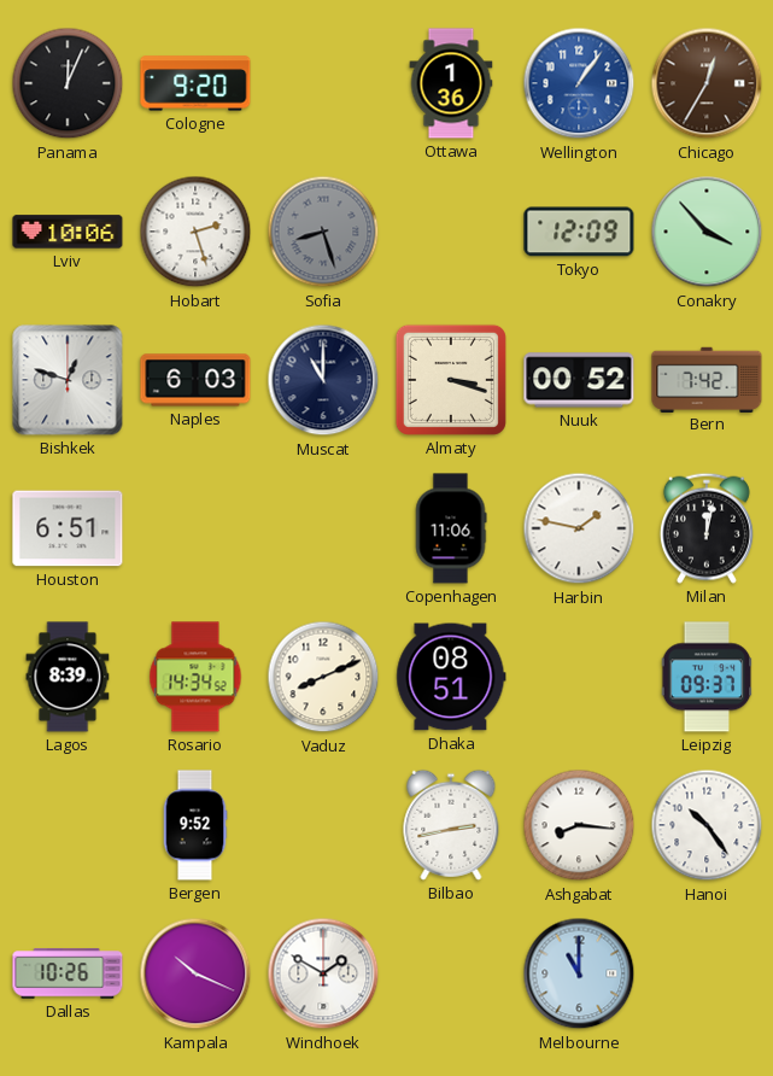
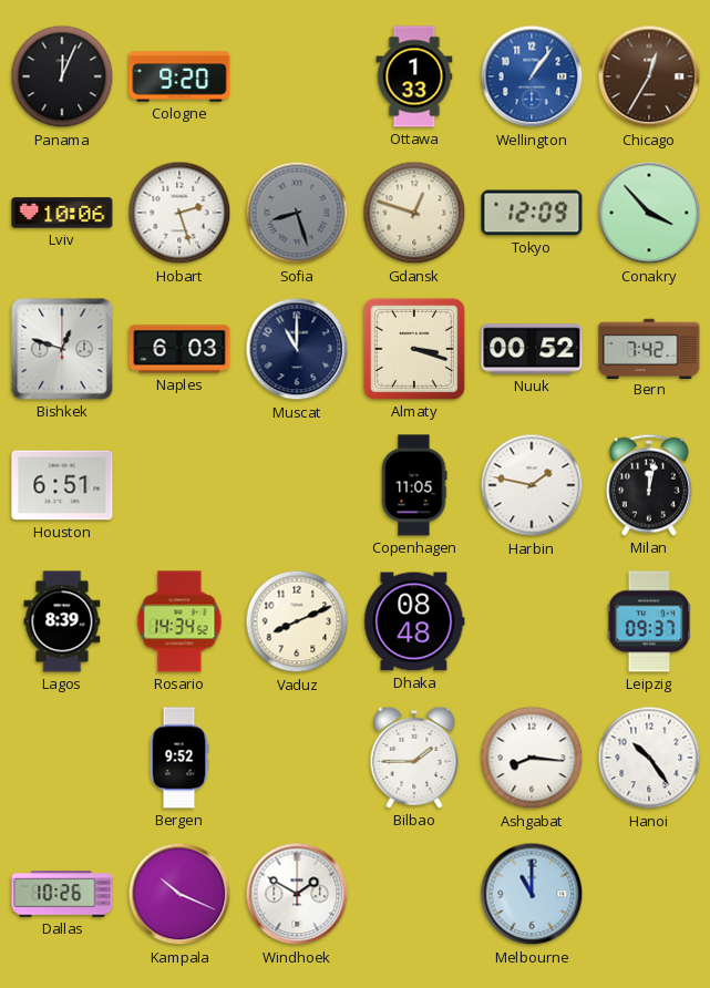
Ottawa: 1:36 -> 1:33 (414, 76)
Gdansk: none -> 12:48 (414, 213)
Copenhagen: 11:06 -> 11:05 (414, 485)
Dhaka: 08:51 -> 08:48 (414, 621)
Bilbao: 2:43 -> 1:45 (414, 758)
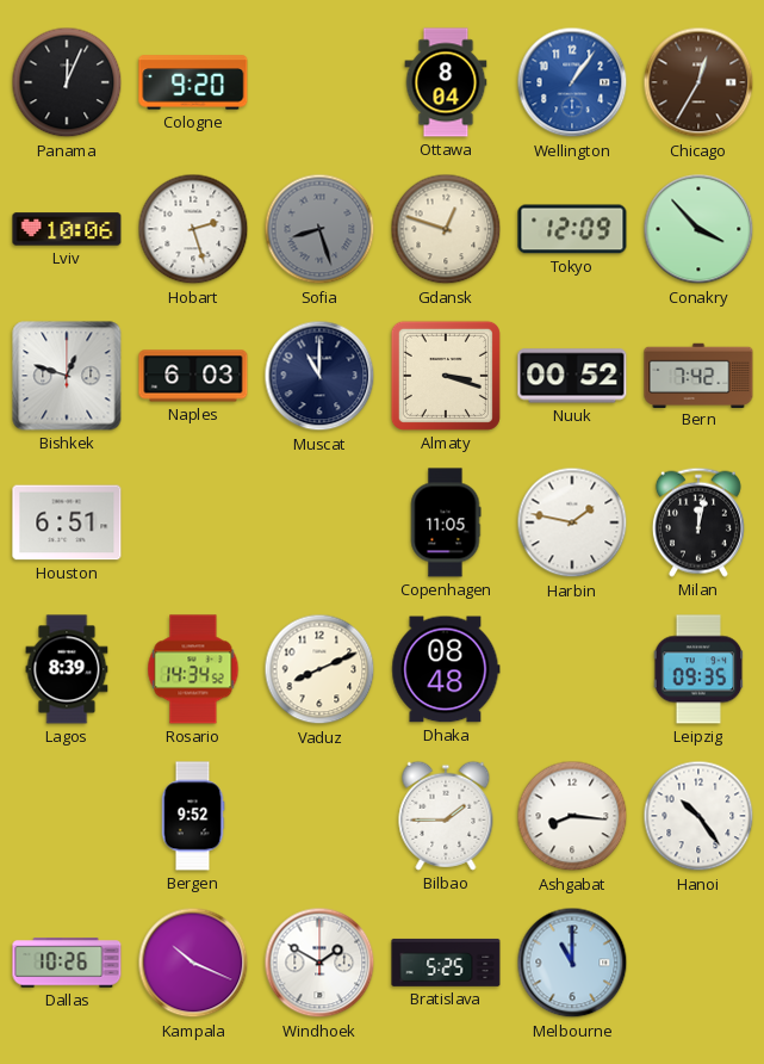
Ottawa: 1:33 -> 8:04 (446, 82)
Leipzig: 09:37 -> 09:35 (698, 669)
Bratislava: none -> 5:25 (446, 963)
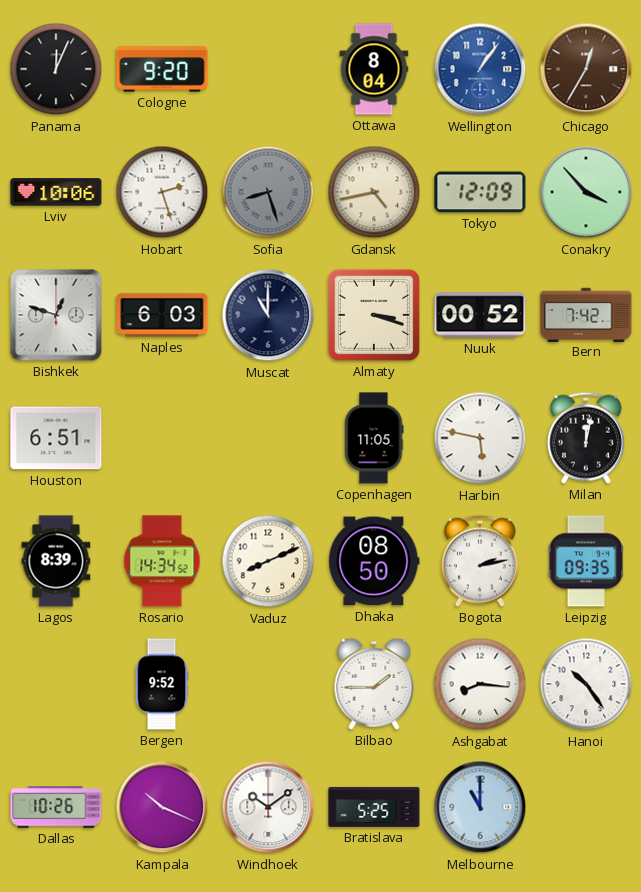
Gdansk: 12:48 -> 4:43 (374, 192)
Harbin: 1:47 -> 5:47 (480, 438)
Dhaka: 08:48 -> 08:50 (374, 561)
Bogota: none -> 2:13 (480, 561)
Windhoek: 1:50 -> 10:09 (268, 807)
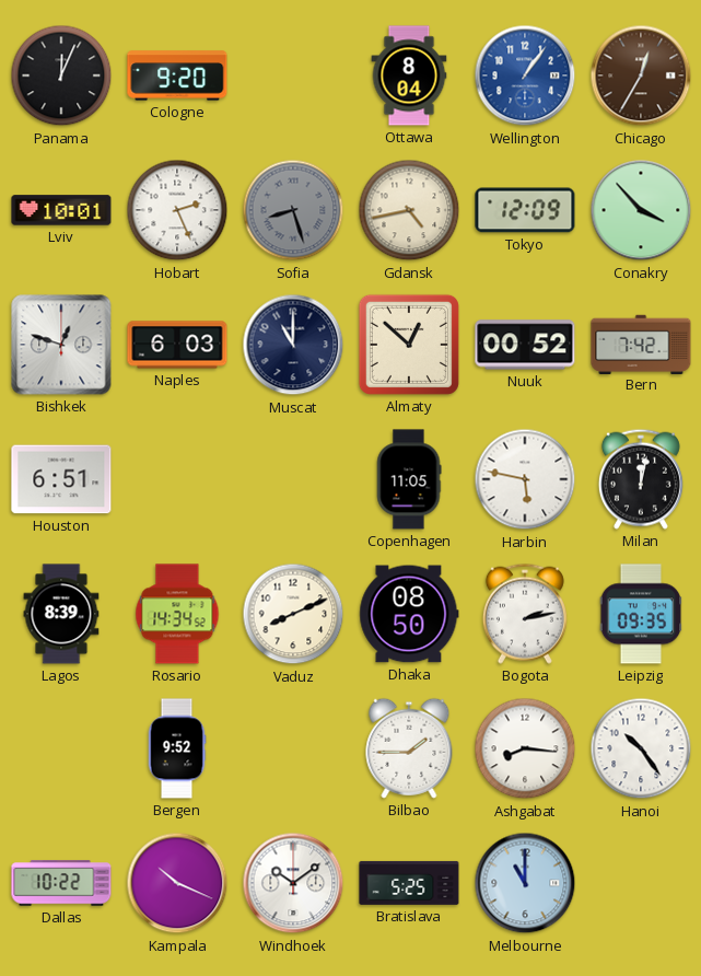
Lviv: 10:06 -> 10:01 (61, 210)
Hobart: 2:27 -> 2:26 (177, 210)
Almaty: 3:18 -> 12:52 (409, 345)
Dallas: 10:26 -> 10:22 (61, 883)
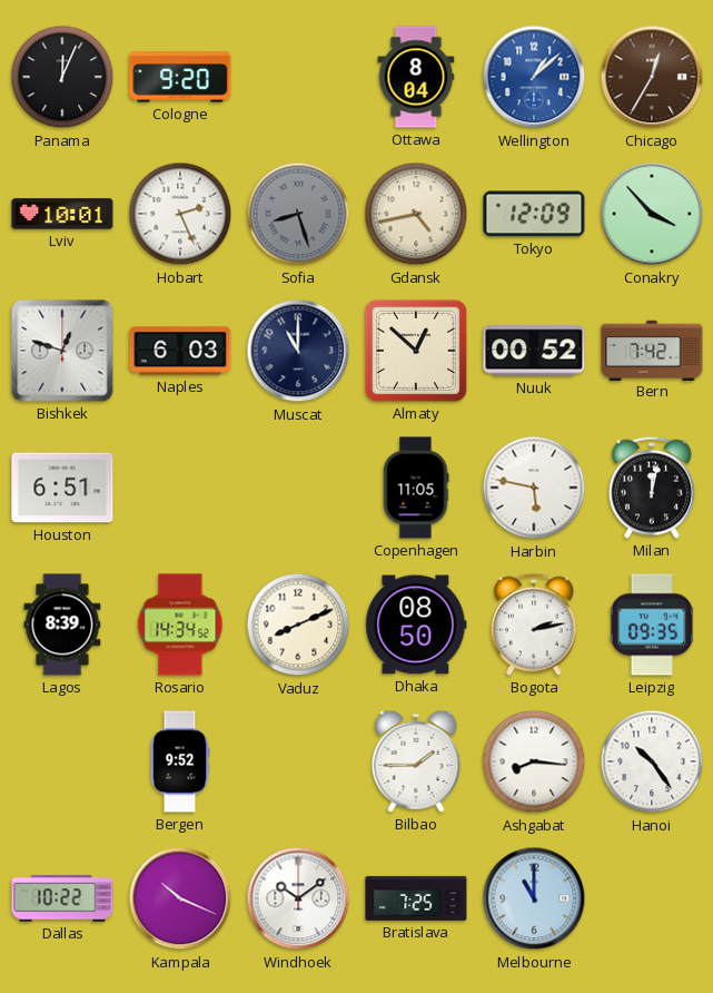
Wellington: 1:06 -> 1:08 (534, 77)
Bratislava: 5:25 -> 7:25 (416, 898)
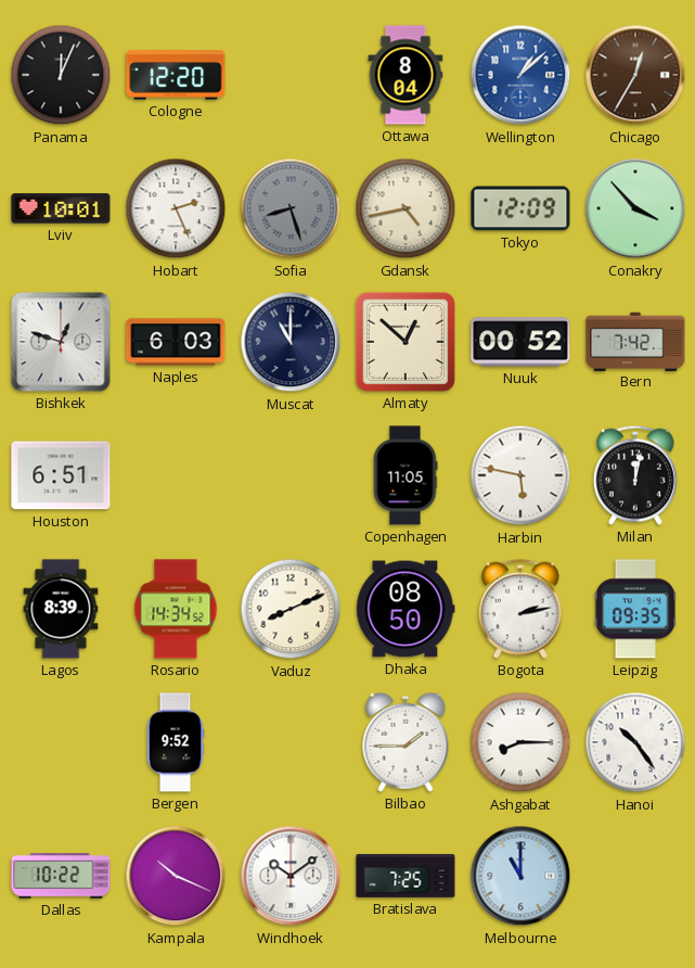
Cologne: 9:20 -> 12:20 (176, 75)
Ashgabat: 8:16 -> 8:15 (520, 742)
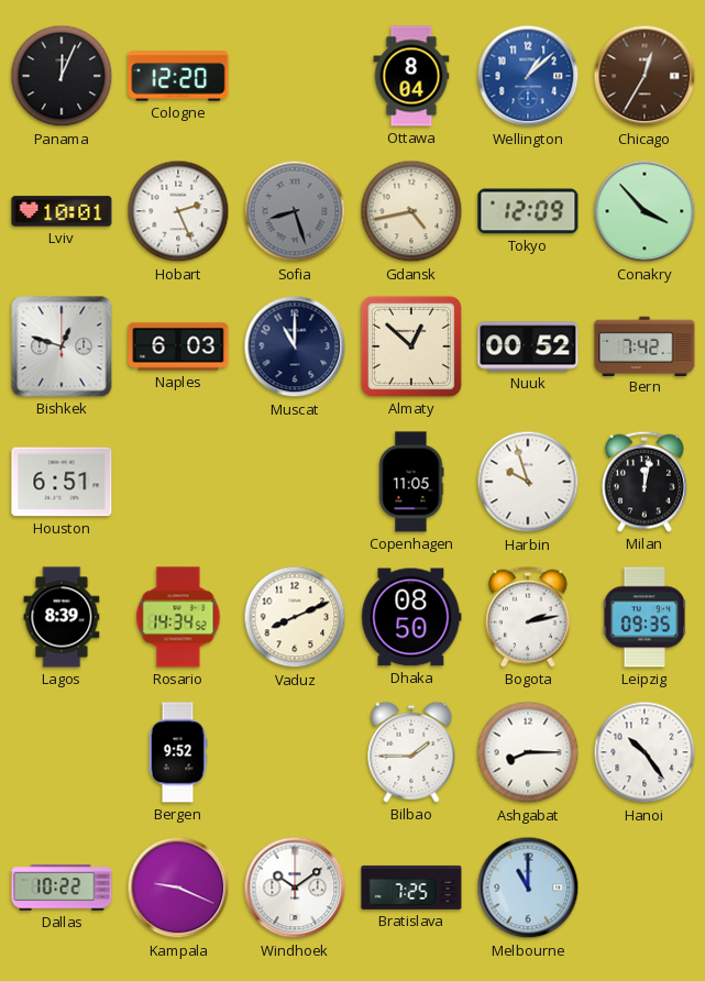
Harbin: 5:47 -> 9:57 (528, 482)
Kampala: 10:19 -> 9:19 (178, 888)
